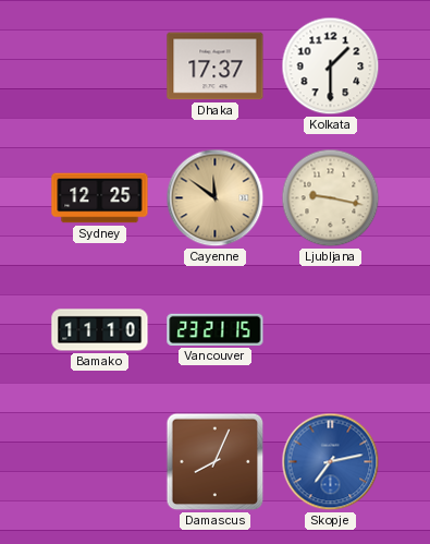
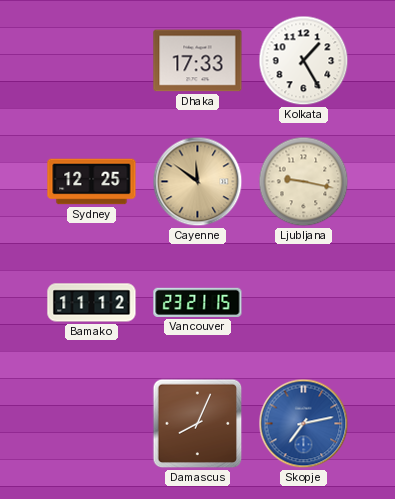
Dhaka: 17:37 -> 17:33 (198, 61)
Kolkata: 1:30 -> 1:25 (304, 61)
Bamako: 11:10 -> 11:12 (92, 303)
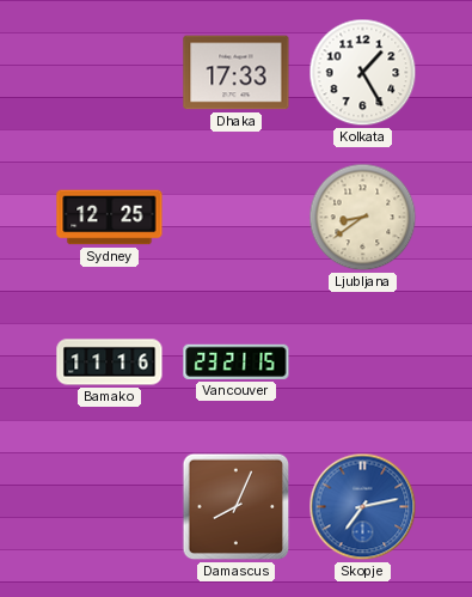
Cayenne: 11:51 -> none (198, 182)
Ljubljana: 9:17 -> 8:39 (363, 218)
Bamako: 11:12 -> 11:16 (110, 363)
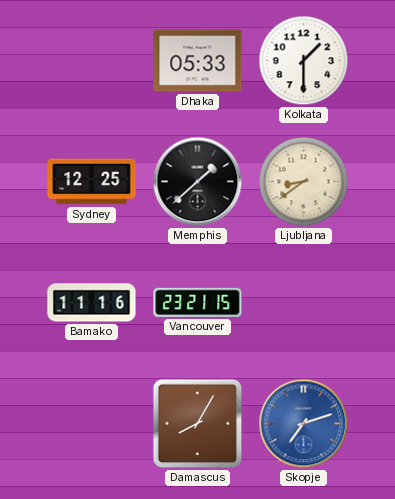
Dhaka: 17:33 -> 05:33 (198, 61)
Kolkata: 1:25 -> 1:30 (304, 61)
Memphis: none -> 1:38 (198, 182)
Damascus: 8:04 -> 8:05 (198, 424)
Skopje: 7:13 -> 7:12 (304, 424)
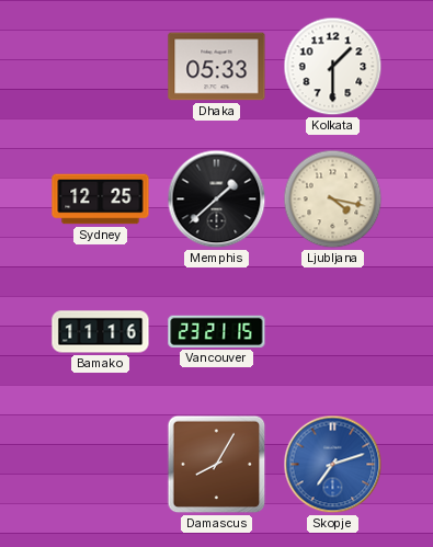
Ljubljana: 8:39 -> 4:17 (333, 200)
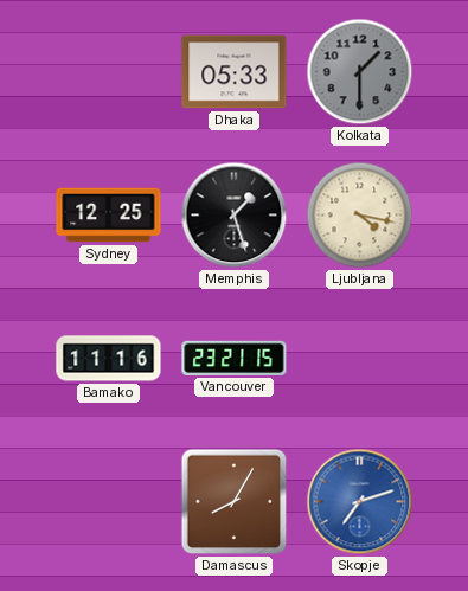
Kolkata dial: white -> grey (360, 72)
Memphis: 1:38 -> 1:27 (235, 216)
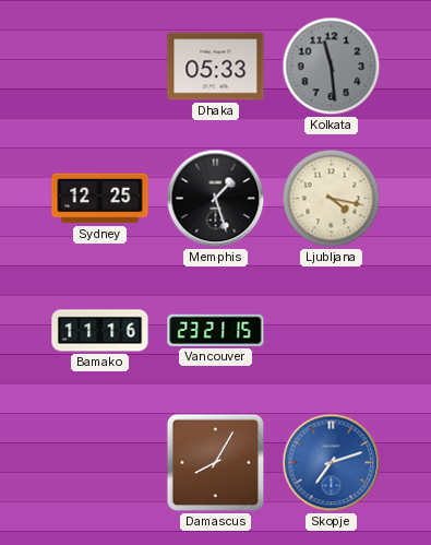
Kolkata: 1:30 -> 11:29 (332, 67)
